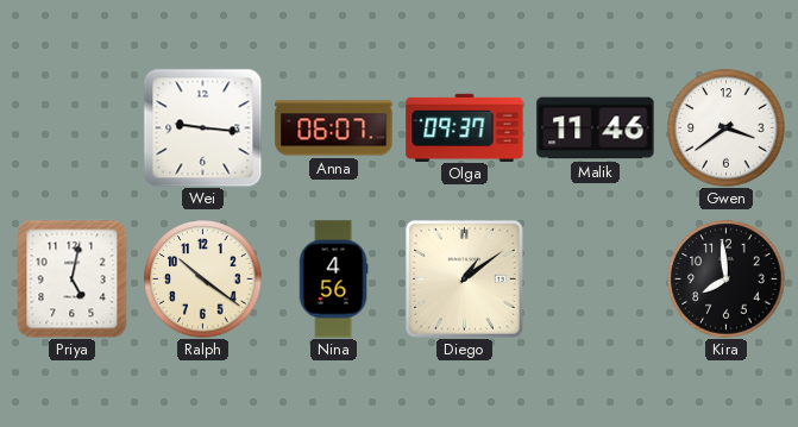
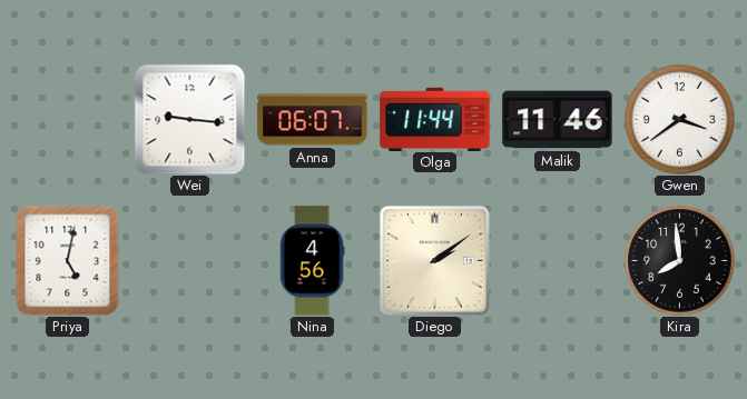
Olga: 09:37 -> 11:44 (435, 119)
Ralph: 10:21 -> none (203, 280)
Diego: 1:09 -> 2:09 (434, 260)
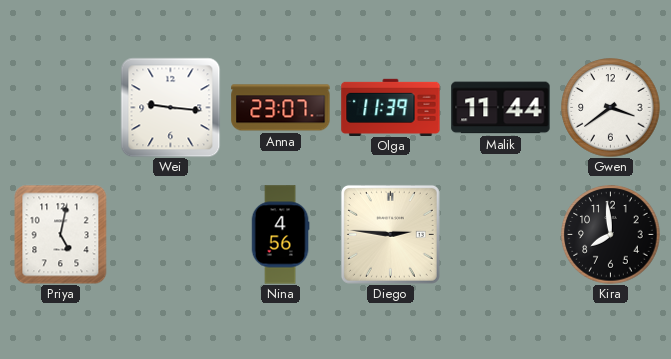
Anna: 06:07 -> 23:07 (281, 108)
Olga: 11:44 -> 11:39 (391, 107)
Malik: 11:46 -> 11:44 (501, 108)
Diego: 2:09 -> 2:46 (390, 234)
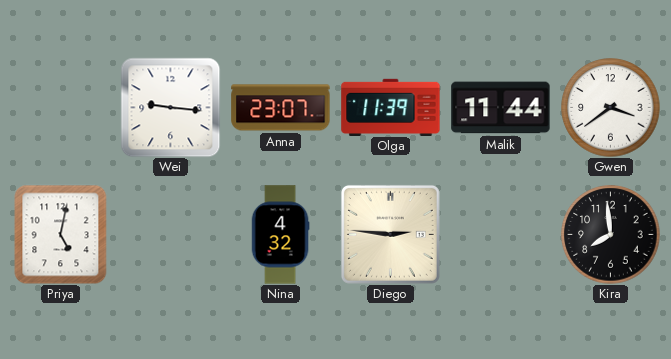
Nina: 4:56 -> 4:32 (280, 235)
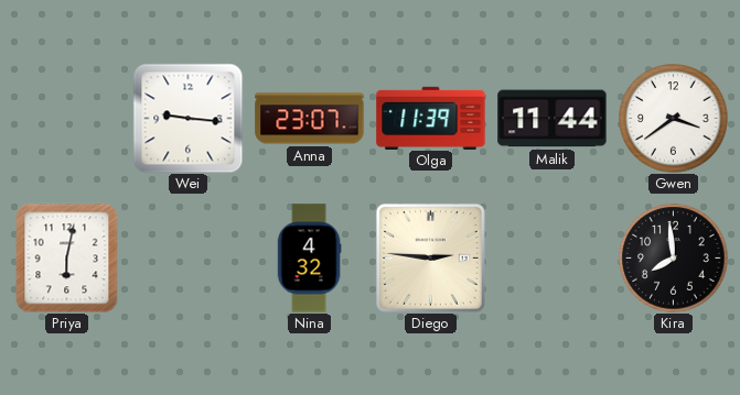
Priya: 5:02 -> 6:02 (67, 257)
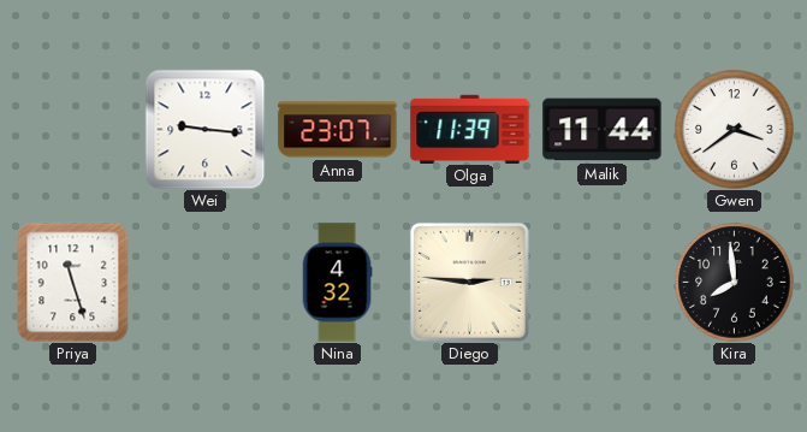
Priya: 6:02 -> 11:27 (73, 282)
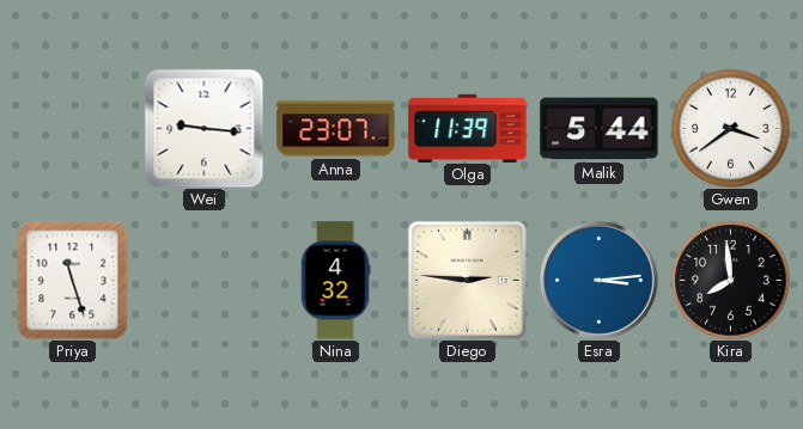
Malik: 11:44 -> 5:44 (600, 129)
Esra: none -> 3:14 (600, 281)
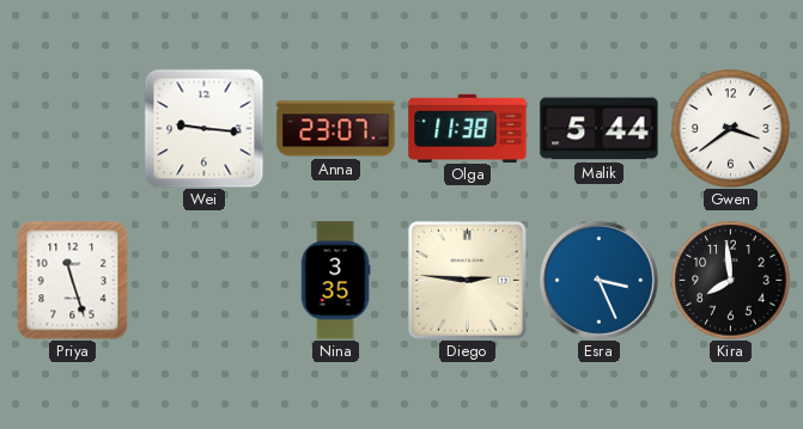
Olga: 11:39 -> 11:38 (468, 128)
Nina: 4:32 -> 3:35 (335, 281)
Esra: 3:14 -> 3:26 (600, 281)
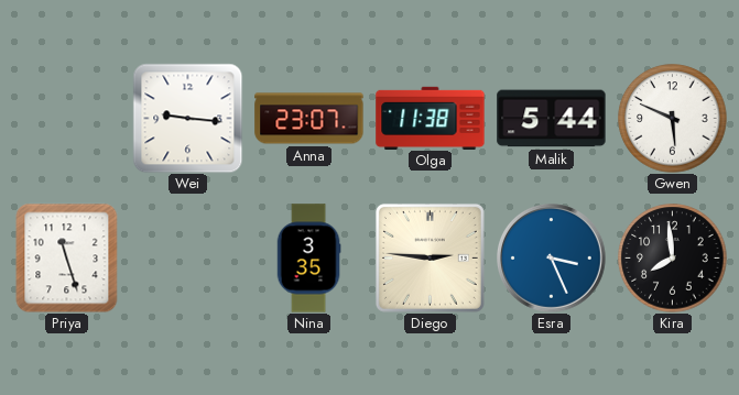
Gwen: 3:39 -> 5:49 (673, 119)
